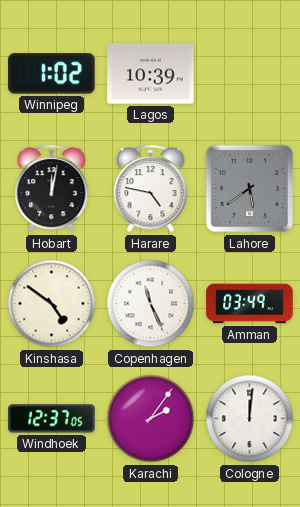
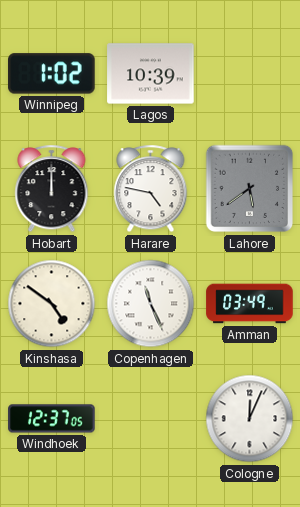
Hobart: 12:02 -> 12:00 (52, 189)
Karachi: 2:06 -> none (151, 419)
Cologne: 12:01 -> 12:04 (250, 419)
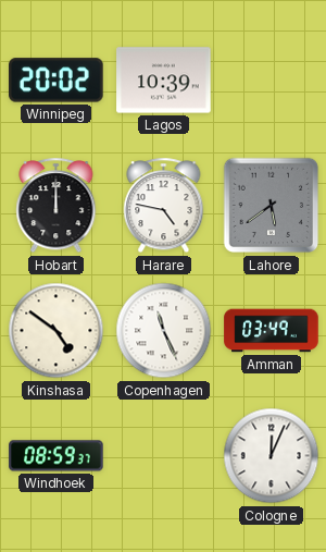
Winnipeg: 1:02 -> 20:02 (57, 81)
Windhoek: 12:37 -> 08:59 (57, 456)
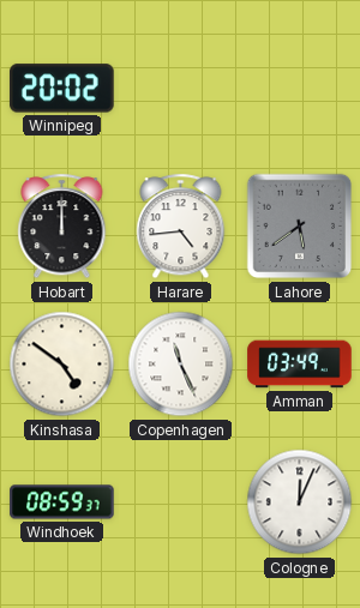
Lagos: 10:39 -> none (164, 81)
Harare: 4:47 -> 4:44 (181, 227)
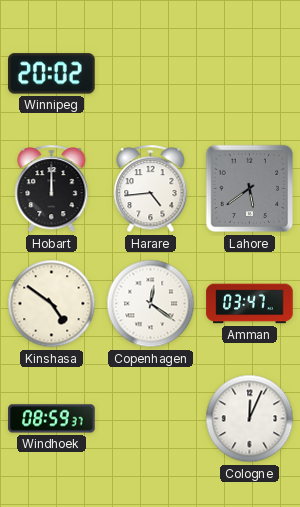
Copenhagen: 11:26 -> 12:21 (151, 304)
Amman: 03:49 -> 03:47 (250, 304)
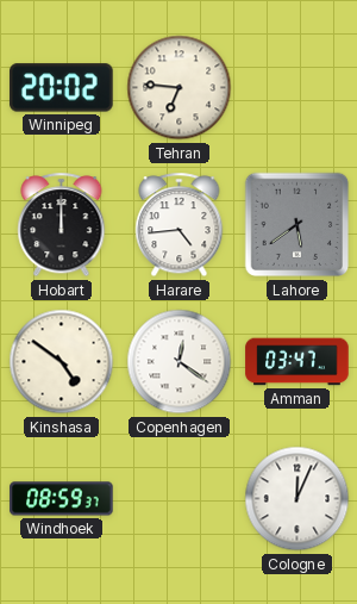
Tehran: none -> 6:46 (180, 88)
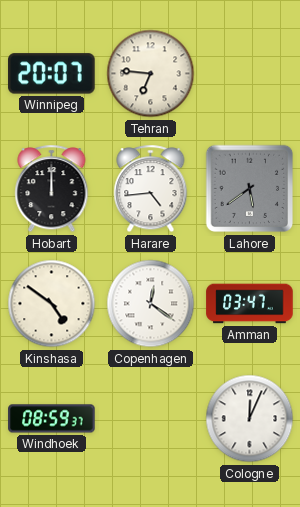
Winnipeg: 20:02 -> 20:07 (52, 74)
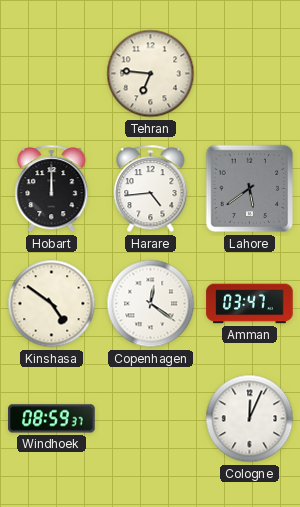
Winnipeg: 20:07 -> none (52, 74)
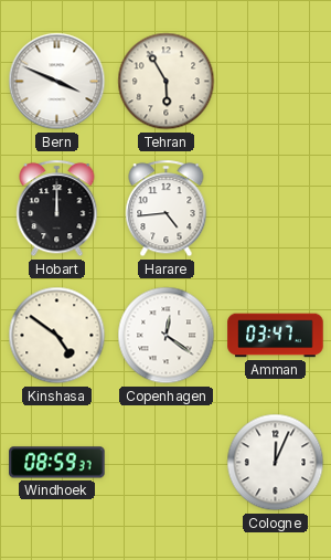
Bern: none -> 3:49 (57, 82)
Tehran: 6:46 -> 5:55 (167, 82)
Lahore: 5:39 -> none (250, 189)
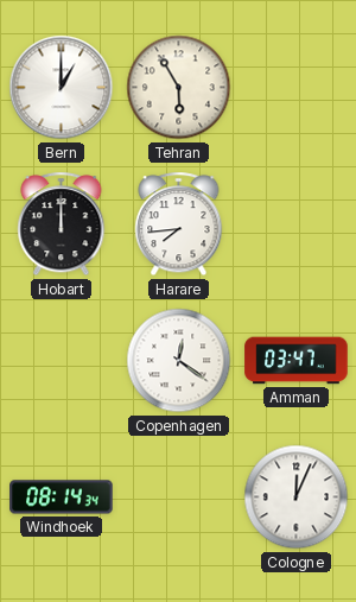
Bern: 3:49 -> 1:00 (62, 88)
Harare: 4:44 -> 7:44 (179, 224)
Kinshasa: 4:51 -> none (57, 336)
Windhoek: 08:59 -> 08:14 (62, 498)
